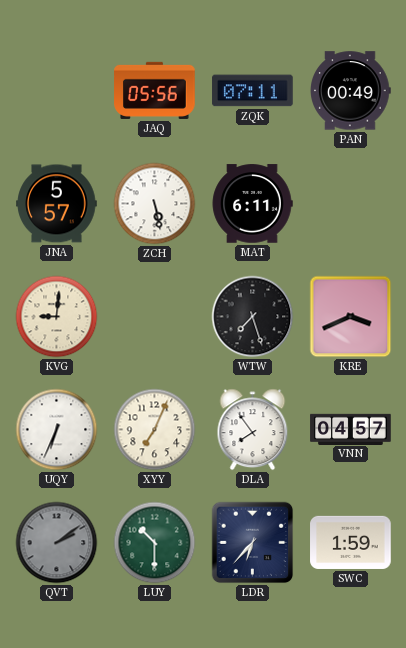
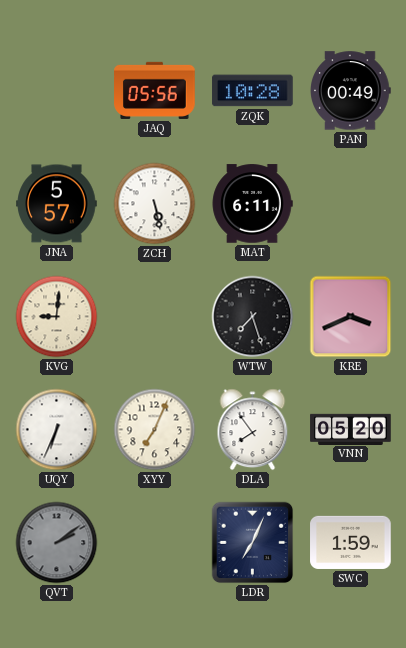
ZQK: 07:11 -> 10:28 (253, 91)
VNN: 04:57 -> 05:20 (351, 429)
LUY: 10:30 -> none (155, 543)
LDR: 6:37 -> 7:04 (253, 543)
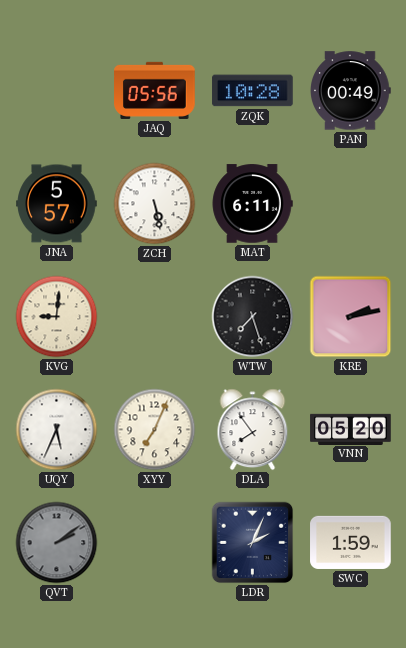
KRE: 3:41 -> 2:13 (351, 317)
UQY: 6:34 -> 5:34 (57, 430)
LDR: 7:04 -> 2:04 (253, 543)
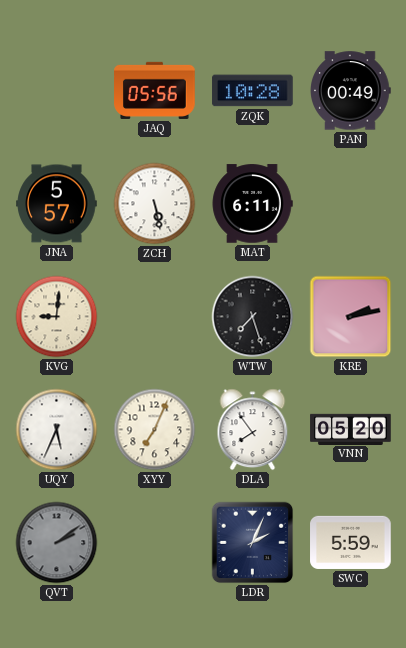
SWC: 1:59 -> 5:59 (351, 542)
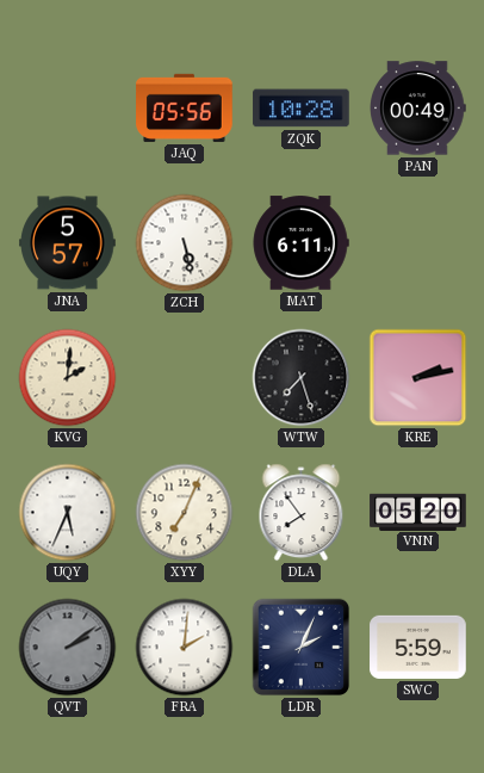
KVG: 9:01 -> 2:01 (68, 378)
FRA: none -> 2:01 (185, 648)
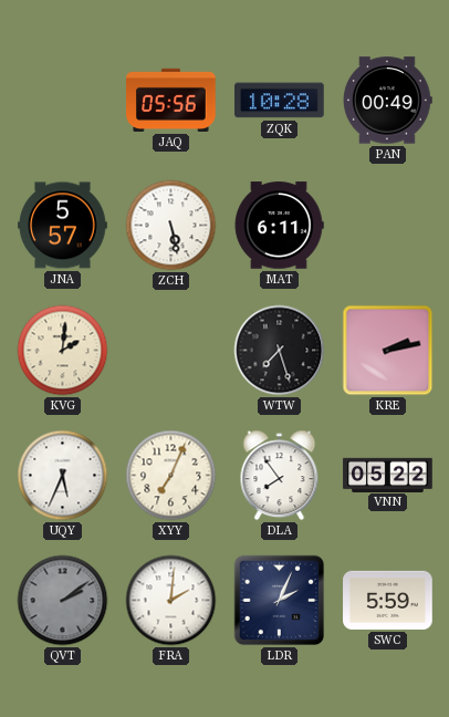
VNN: 05:20 -> 05:22 (388, 475)
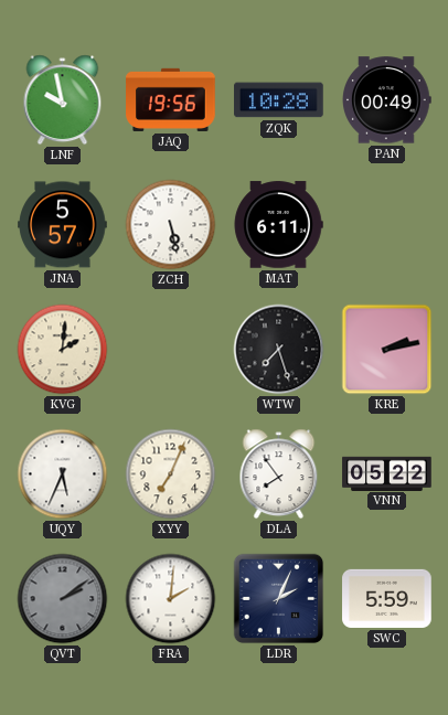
LNF: none -> 9:58 (63, 100)
JAQ: 05:56 -> 19:56 (171, 99)
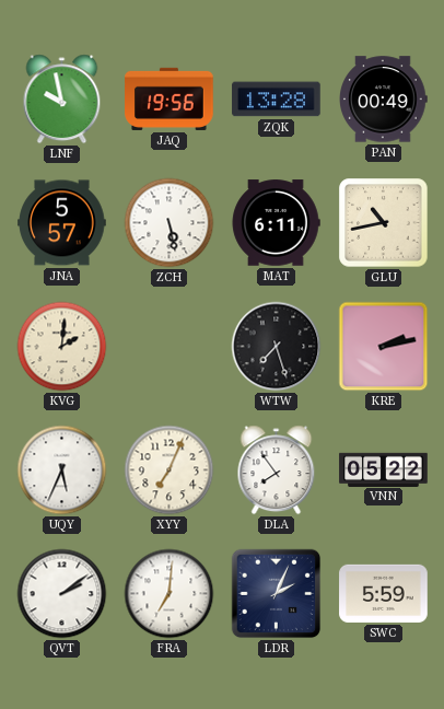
ZQK: 10:28 -> 13:28 (277, 100)
GLU: none -> 10:43 (384, 223)
QVT dial: grey -> white (62, 594)
FRA: 2:01 -> 7:01 (170, 594)
